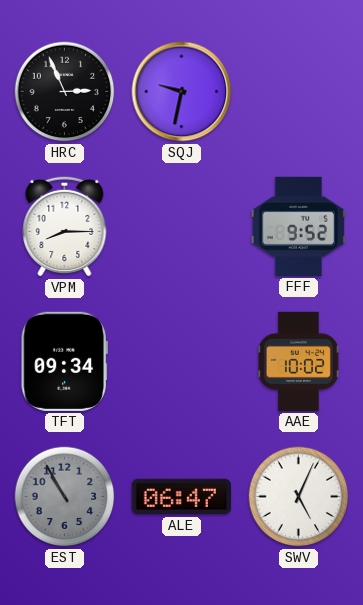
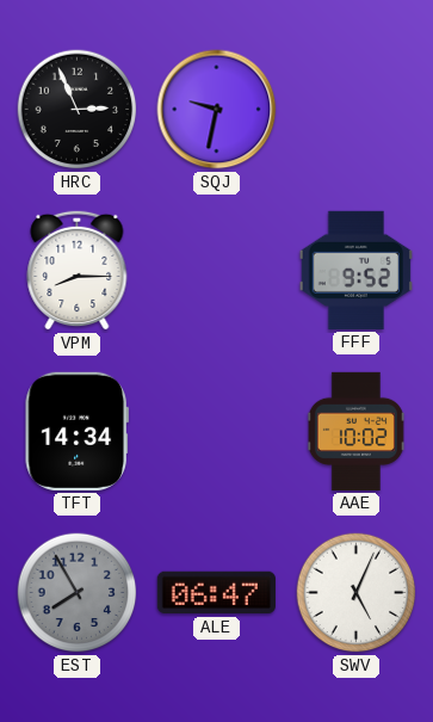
TFT: 09:34 -> 14:34 (76, 431)
EST: 10:55 -> 7:55 (78, 593)
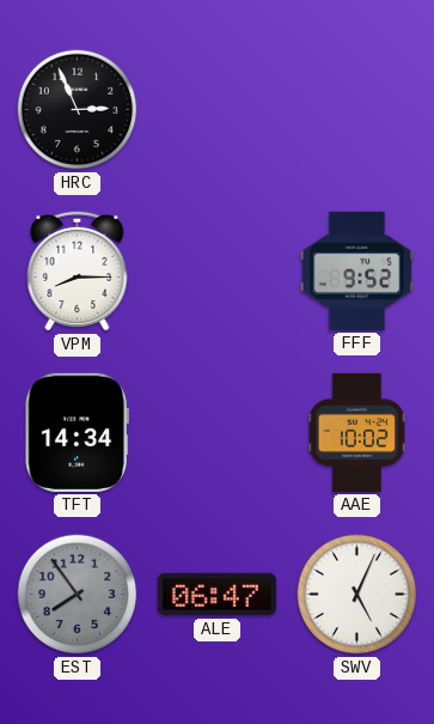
SQJ: 9:32 -> none (217, 110)
EST: 7:55 -> 7:54 (78, 595)
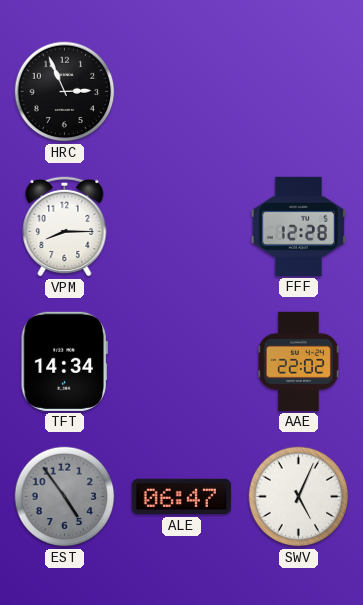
FFF: 9:52 -> 12:28 (298, 226)
AAE: 10:02 -> 22:02 (298, 361)
EST: 7:54 -> 4:54 (65, 497)
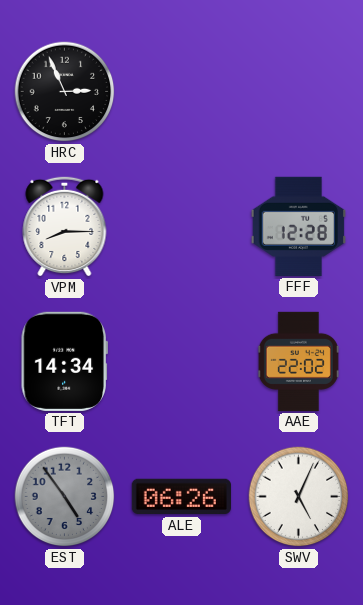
ALE: 06:47 -> 06:26 (181, 497)
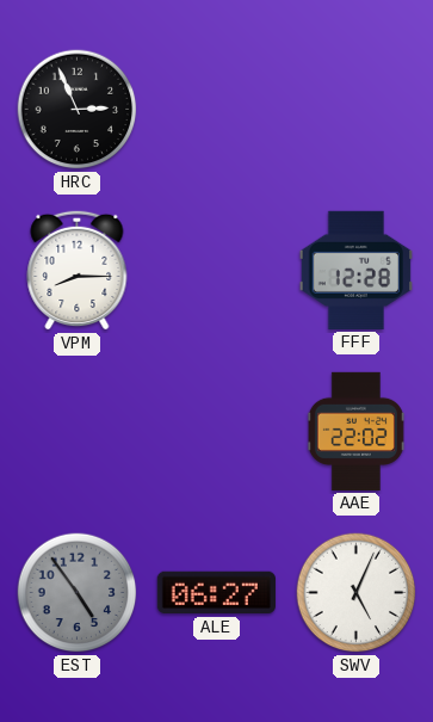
TFT: 14:34 -> none (64, 361)
ALE: 06:26 -> 06:27 (216, 593)
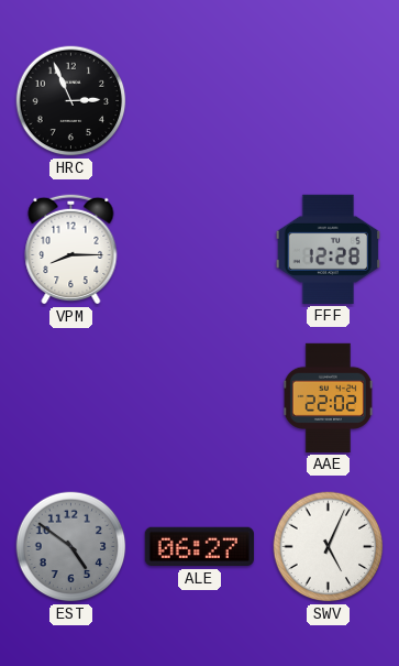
EST: 4:54 -> 4:51 (71, 547)
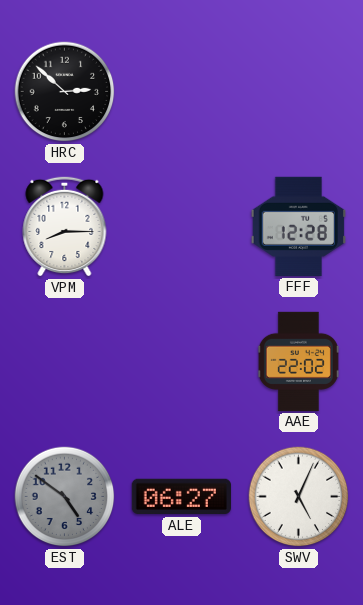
HRC: 2:56 -> 2:52 (65, 92)
